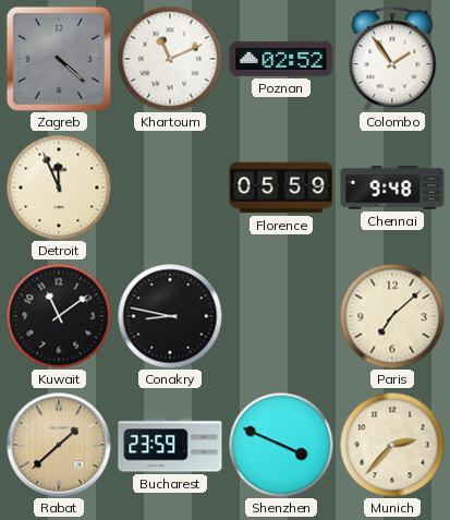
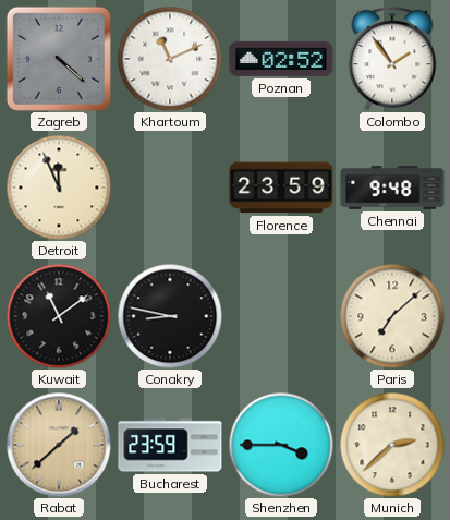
Florence: 05:59 -> 23:59 (281, 188)
Shenzhen: 3:49 -> 3:45 (281, 445)
Munich: 2:37 -> 2:38 (392, 445)
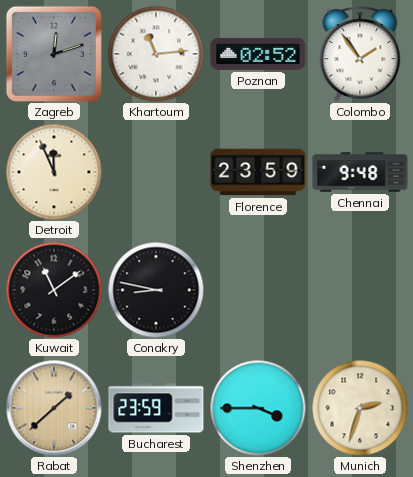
Zagreb: 4:22 -> 12:12 (54, 54)
Khartoum: 11:11 -> 11:14 (156, 54)
Paris: 7:08 -> none (392, 316)
Munich: 2:38 -> 2:33 (360, 408)
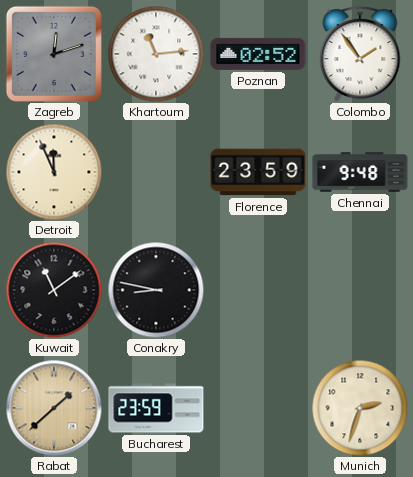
Shenzhen: 3:45 -> none (258, 408)
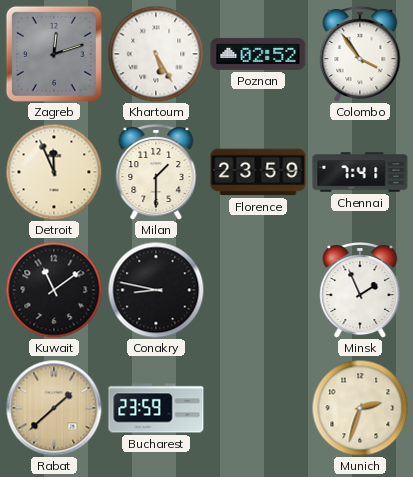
Khartoum: 11:14 -> 5:25 (156, 54)
Colombo: 1:54 -> 3:54 (360, 55)
Milan: none -> 1:30 (156, 173)
Chennai: 9:48 -> 7:41 (360, 172)
Minsk: none -> 1:56 (360, 291)
